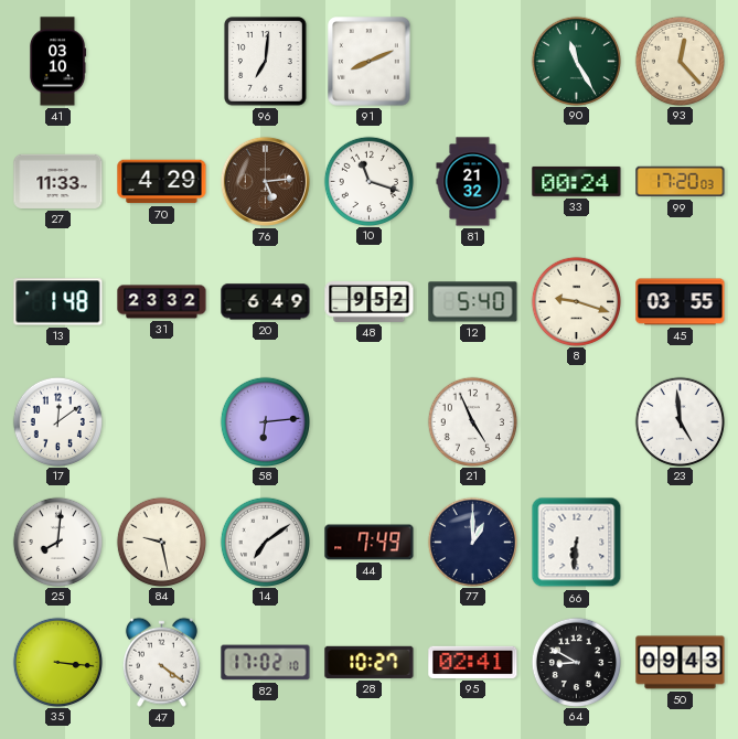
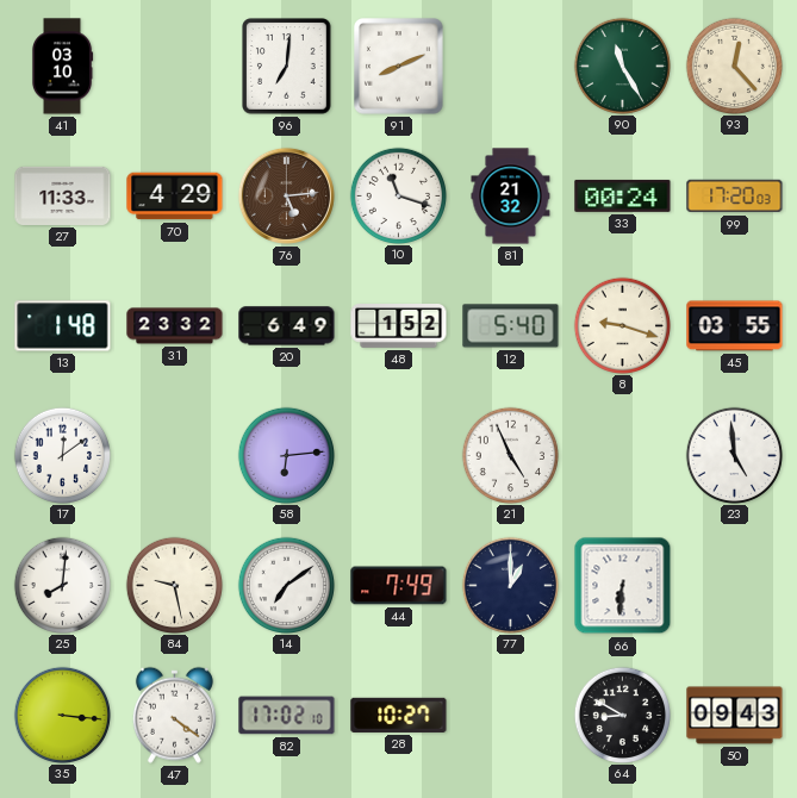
48: 9:52 -> 1:52 (399, 326)
95: 02:41 -> none (473, 662)
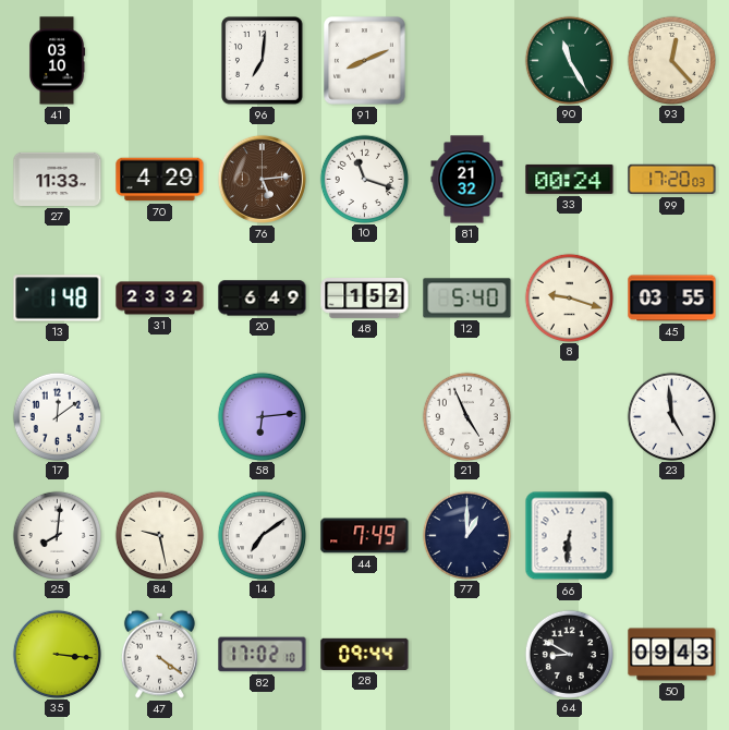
28: 10:27 -> 09:44 (365, 654)
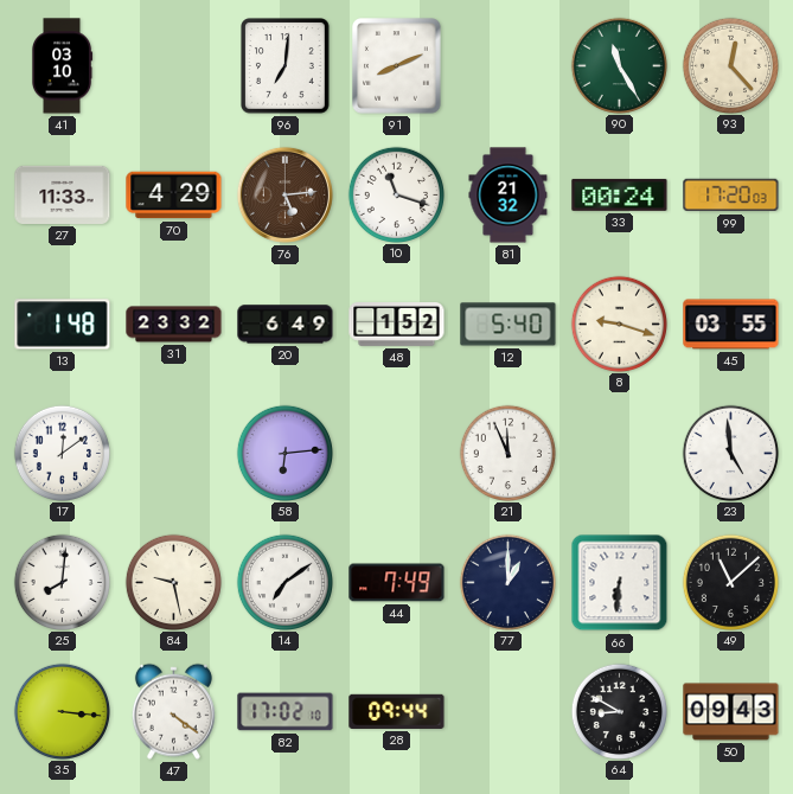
21: 4:56 -> 11:56 (507, 453)
49: none -> 11:08 (730, 582)
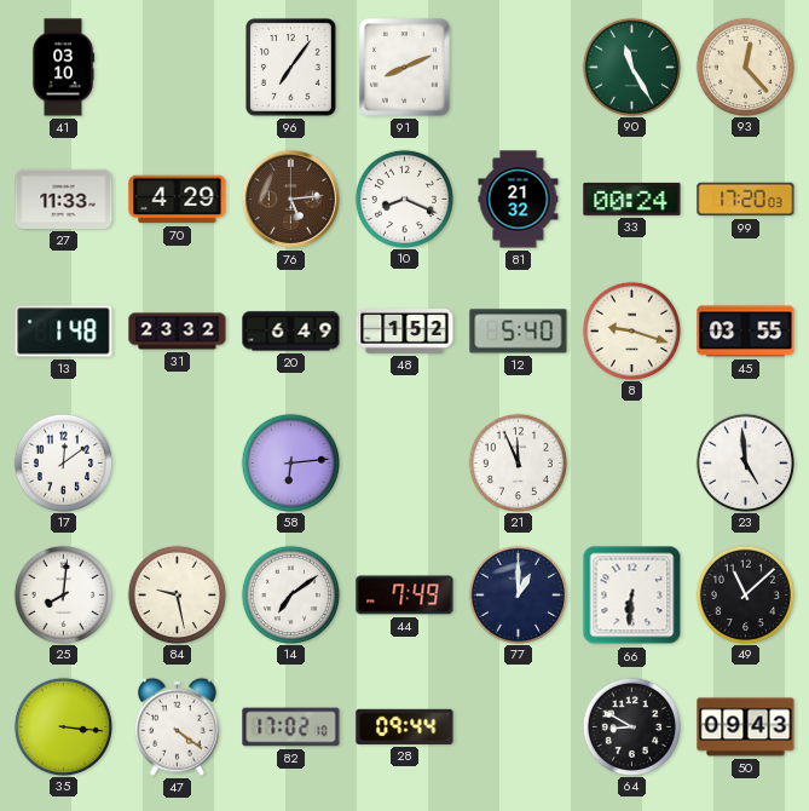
96: 7:01 -> 7:06 (291, 68)
10: 11:18 -> 8:19 (404, 199)
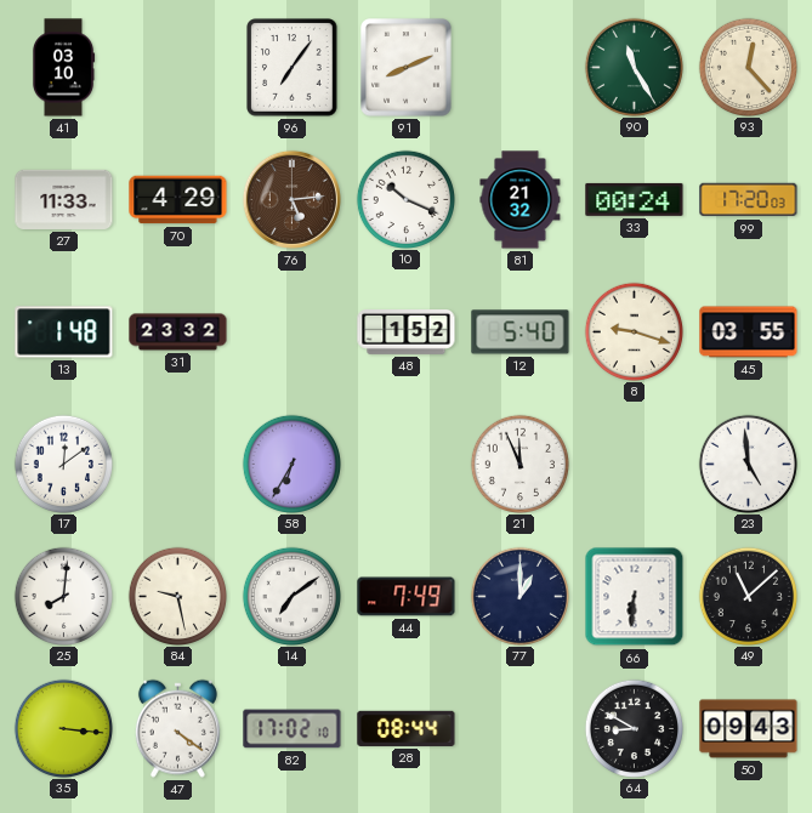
10: 8:19 -> 10:19 (405, 199)
20: 6:49 -> none (291, 332)
58: 6:14 -> 6:35 (291, 464)
28: 09:44 -> 08:44 (407, 728)
